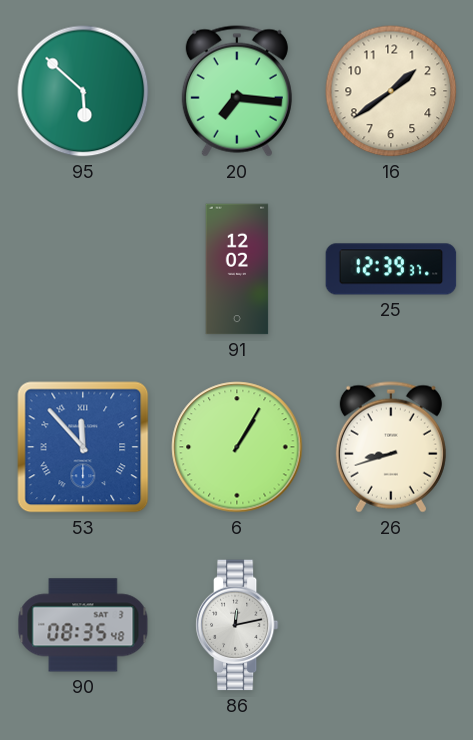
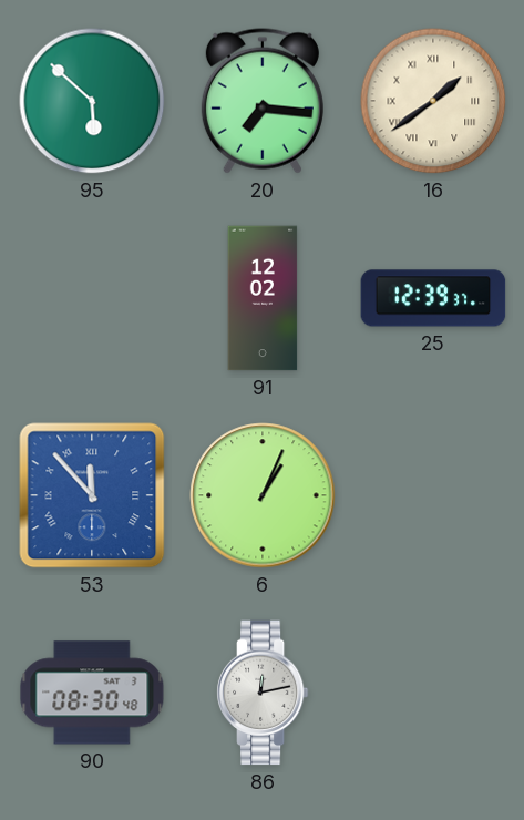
16 numerals: Arabic -> Roman (433, 101)
6: 1:05 -> 1:04 (263, 495)
26: 8:42 -> none (391, 447)
90: 08:35 -> 08:30 (92, 693)
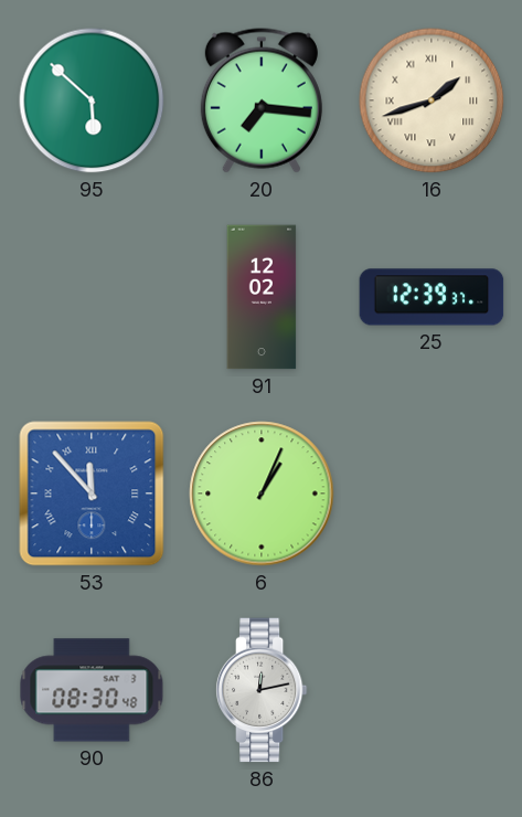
16: 1:39 -> 1:42 (432, 100)
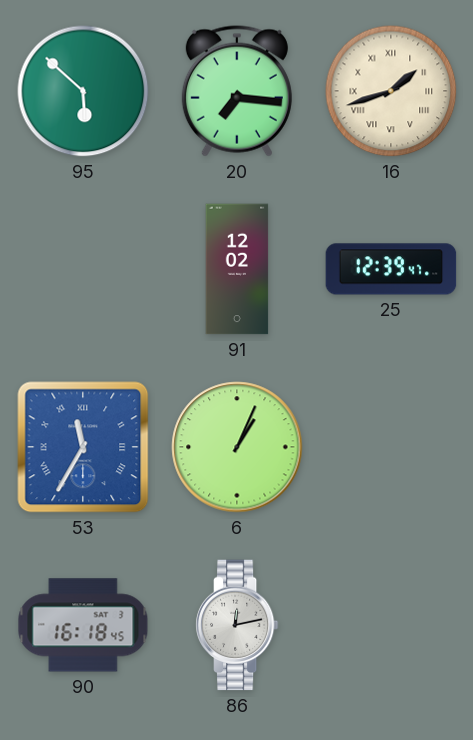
25: 12:39:37 -> 12:39:47 (391, 269)
53: 11:53 -> 11:35 (83, 447)
90: 08:30 -> 16:18 (83, 625)
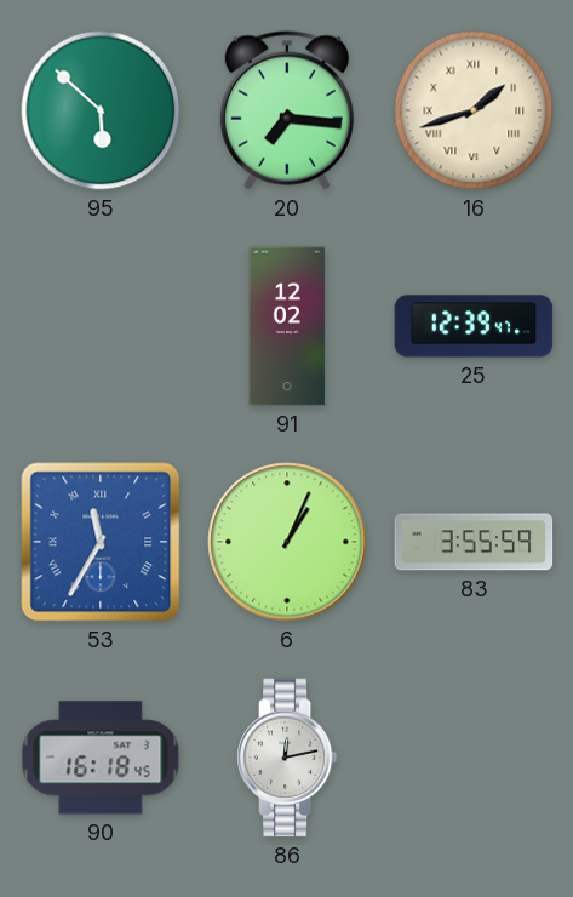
83: none -> 3:55 (474, 542)
